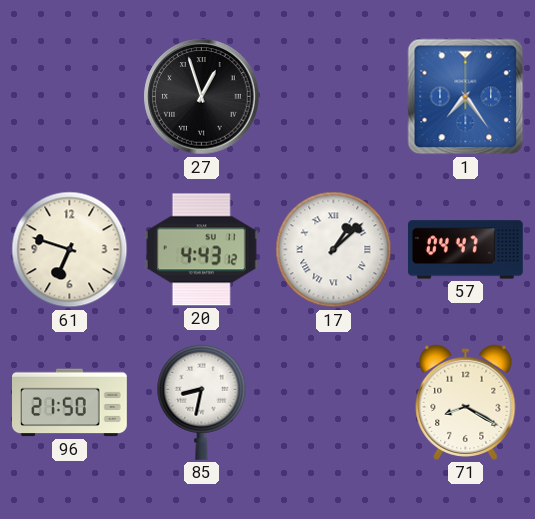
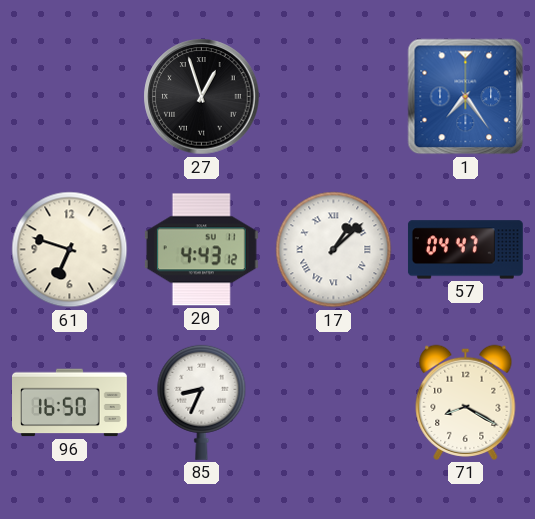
96: 21:50 -> 16:50 (70, 403)
85: 8:32 -> 8:34 (202, 402)
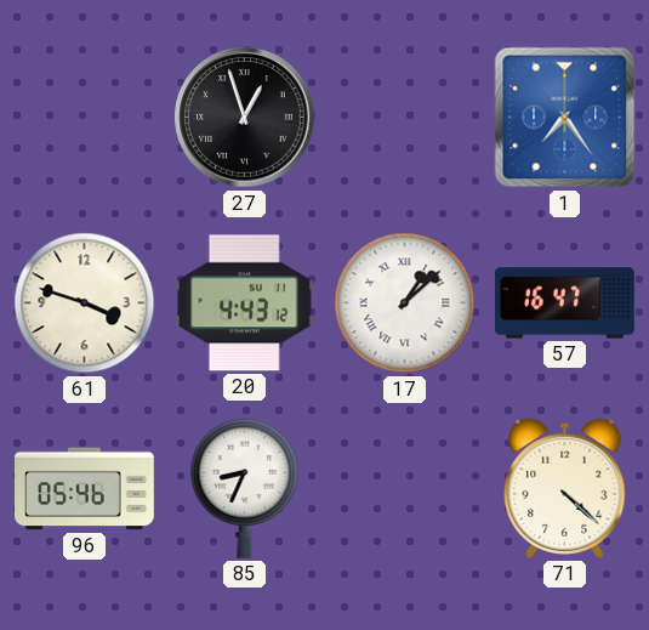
61: 6:48 -> 3:48 (85, 303)
57: 04:47 -> 16:47 (564, 303)
96: 16:50 -> 05:46 (85, 489)
71: 8:20 -> 4:22 (565, 488)
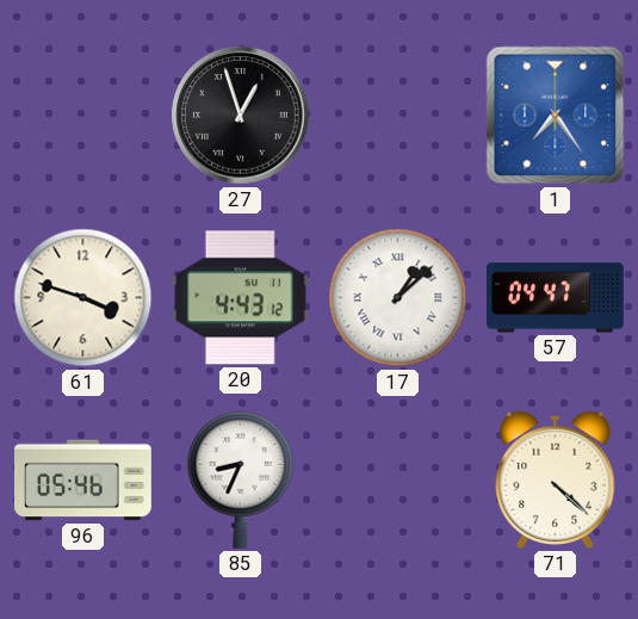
57: 16:47 -> 04:47 (555, 298)
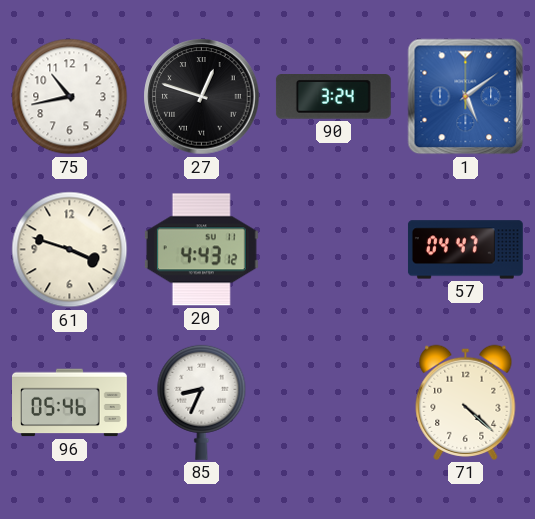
75: none -> 10:43 (70, 97)
27: 12:57 -> 12:48 (202, 97)
90: none -> 3:24 (333, 97)
1: 7:24 -> 5:09 (466, 97)
17: 1:08 -> none (398, 298)
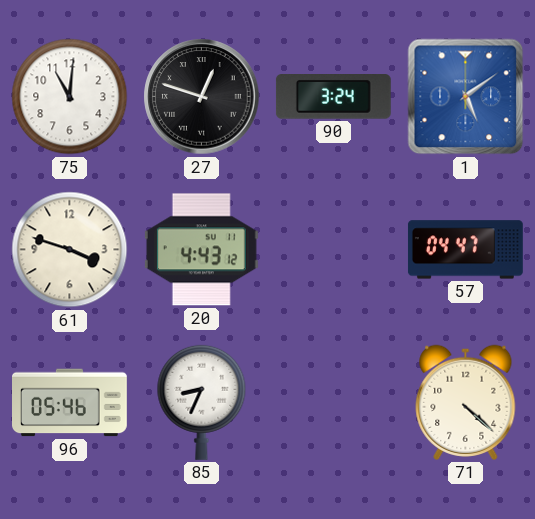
75: 10:43 -> 11:01 (70, 97)
